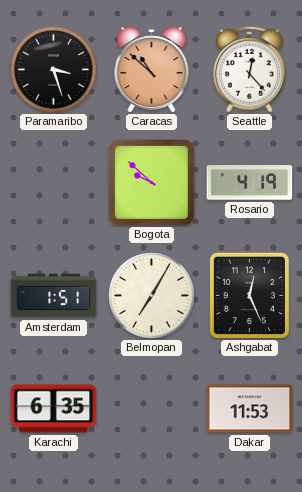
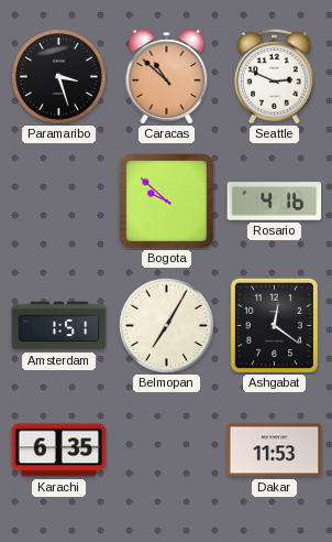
Seattle: 12:23 -> 2:49 (274, 76)
Rosario: 4:19 -> 4:16 (275, 202)
Ashgabat: 12:26 -> 12:21 (274, 325)
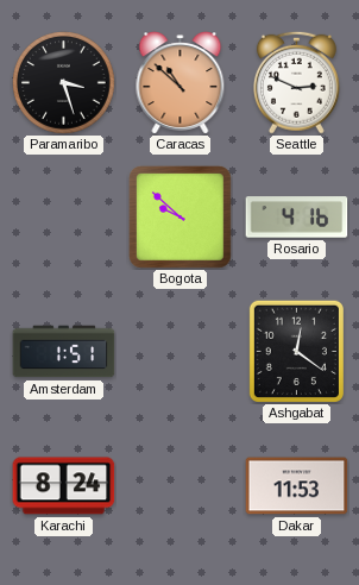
Belmopan: 7:05 -> none (167, 326)
Karachi: 6:35 -> 8:24 (64, 486)
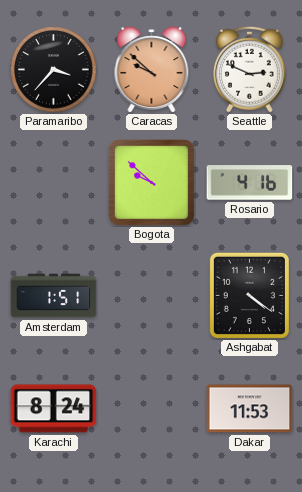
Paramaribo: 3:27 -> 3:37 (54, 70)
Caracas: 10:52 -> 9:52 (152, 70)
Ashgabat: 12:21 -> 4:21 (249, 295)
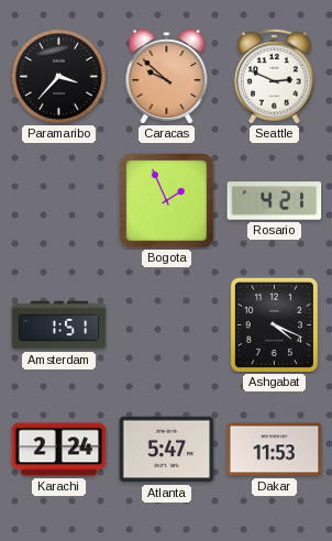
Bogota: 9:52 -> 1:56 (166, 200)
Rosario: 4:16 -> 4:21 (275, 201)
Ashgabat: 4:21 -> 4:19 (274, 324)
Karachi: 8:24 -> 2:24 (59, 450)
Atlanta: none -> 5:47 (167, 450)
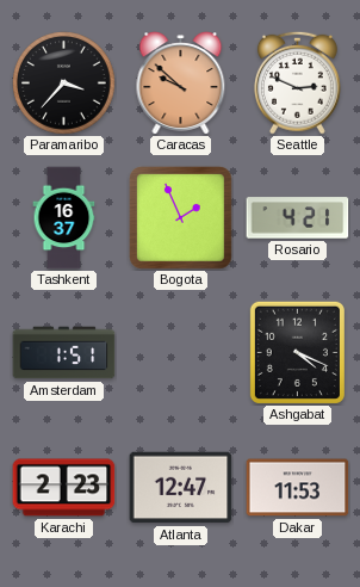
Tashkent: none -> 16:37 (64, 218)
Karachi: 2:24 -> 2:23 (64, 488)
Atlanta: 5:47 -> 12:47 (181, 488)
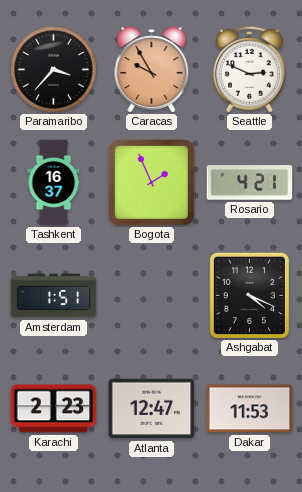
Caracas: 9:52 -> 9:55 (152, 70)
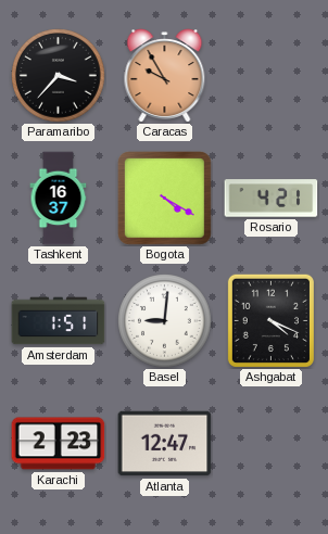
Seattle: 2:49 -> none (249, 69)
Bogota: 1:56 -> 4:20 (164, 198)
Basel: none -> 9:01 (165, 321)
Dakar: 11:53 -> none (250, 409)
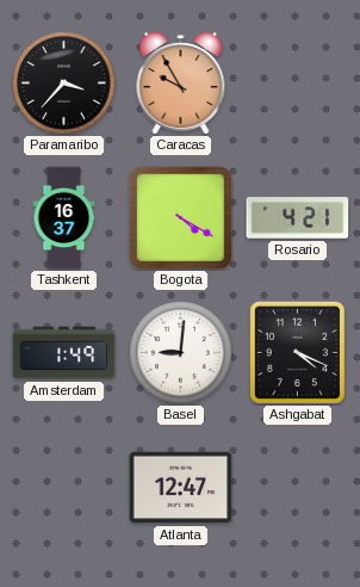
Amsterdam: 1:51 -> 1:49 (64, 353)
Karachi: 2:23 -> none (59, 444)
